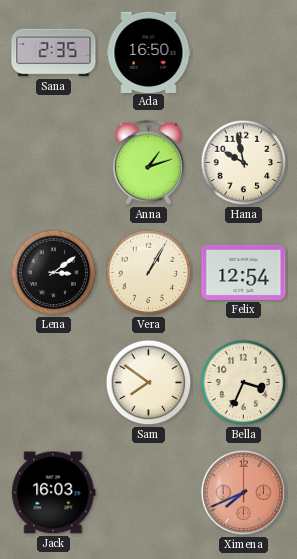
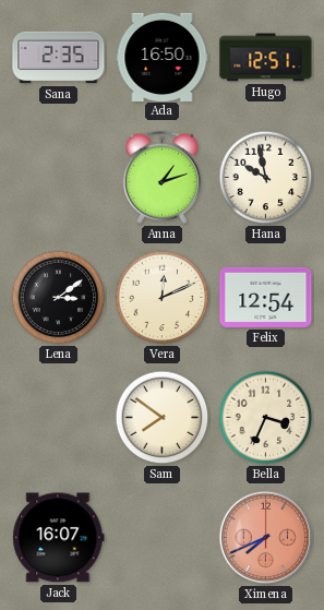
Hugo: none -> 12:51 (266, 58)
Vera: 1:05 -> 12:11 (163, 298)
Jack: 16:03 -> 16:07 (59, 538)
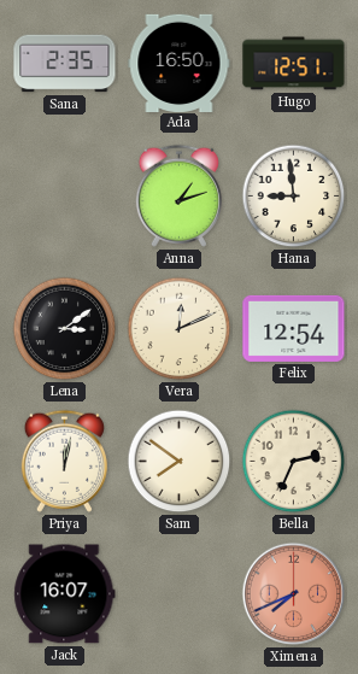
Hana: 9:58 -> 8:59 (294, 197)
Priya: none -> 12:02 (64, 461)
Bella: 3:34 -> 2:34 (294, 462)
